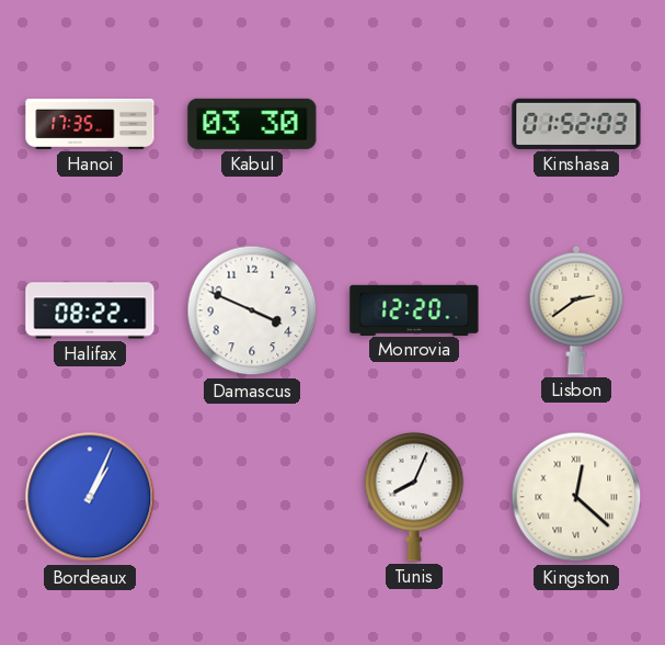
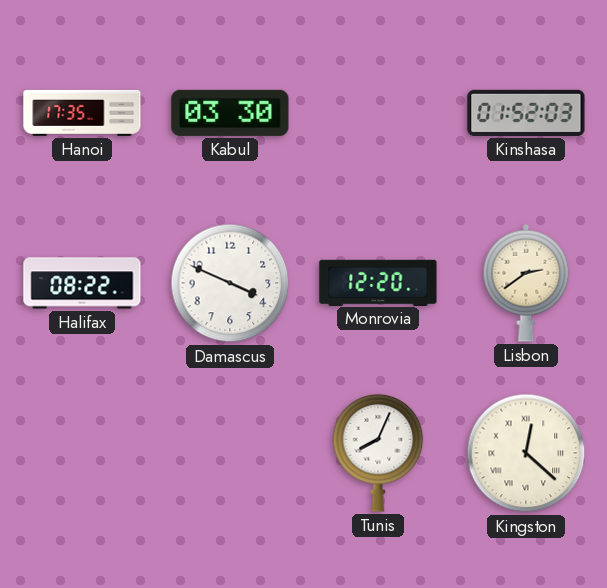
Bordeaux: 1:04 -> none (90, 497)
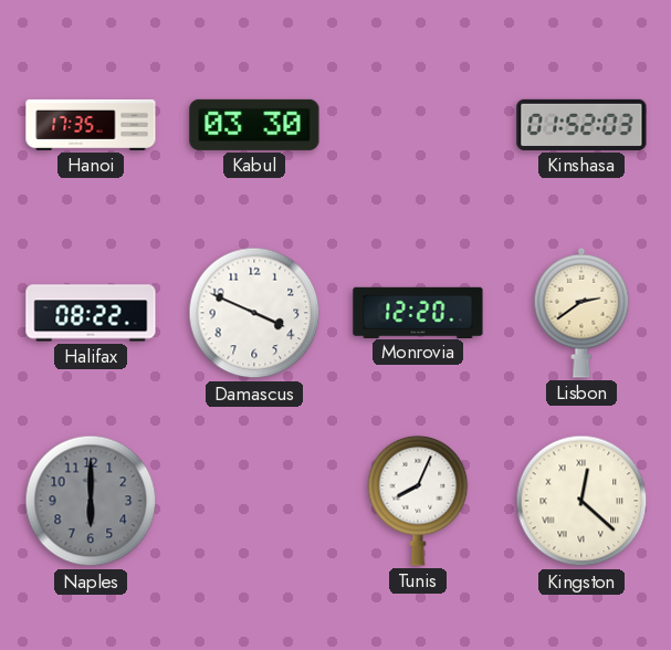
Naples: none -> 6:00 (91, 501)
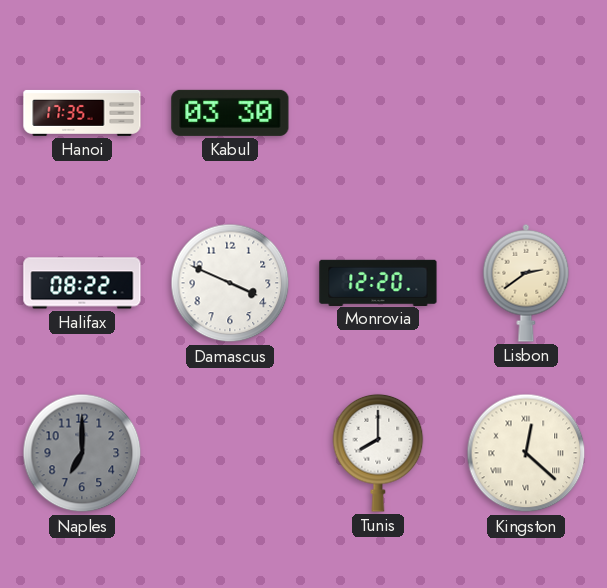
Kinshasa: 01:52 -> none (581, 125)
Naples: 6:00 -> 7:00 (82, 453)
Tunis: 8:04 -> 8:00 (378, 453)
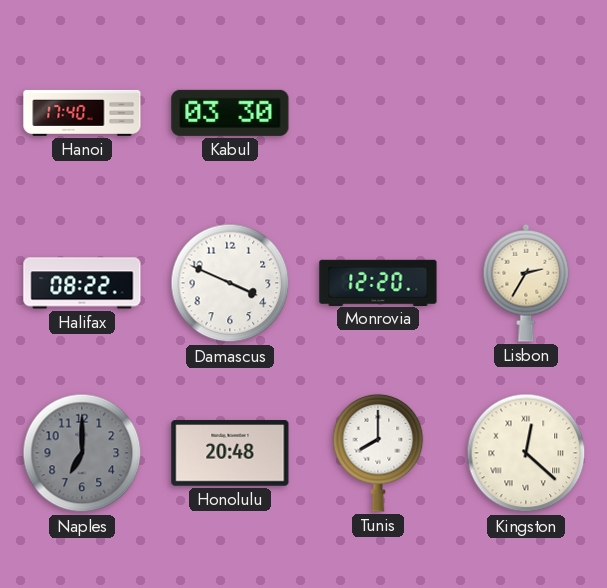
Hanoi: 17:35 -> 17:40 (82, 113)
Lisbon: 2:39 -> 2:35 (526, 283)
Honolulu: none -> 20:48 (230, 453)
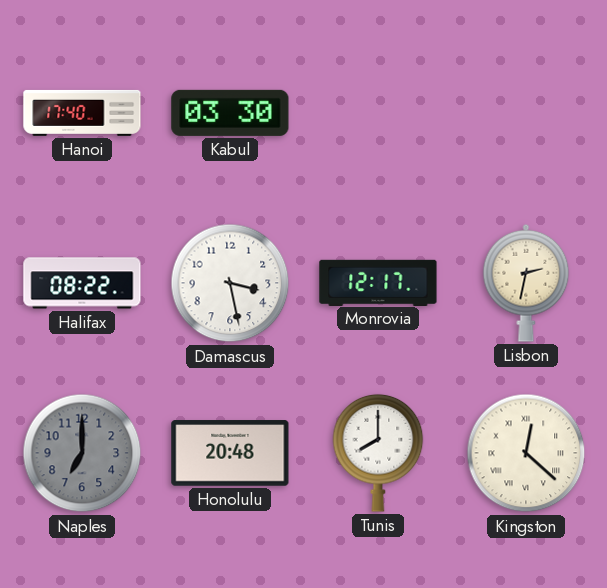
Damascus: 3:49 -> 3:28 (230, 283)
Monrovia: 12:20 -> 12:17 (378, 282)
Lisbon: 2:35 -> 2:32 (526, 283)
